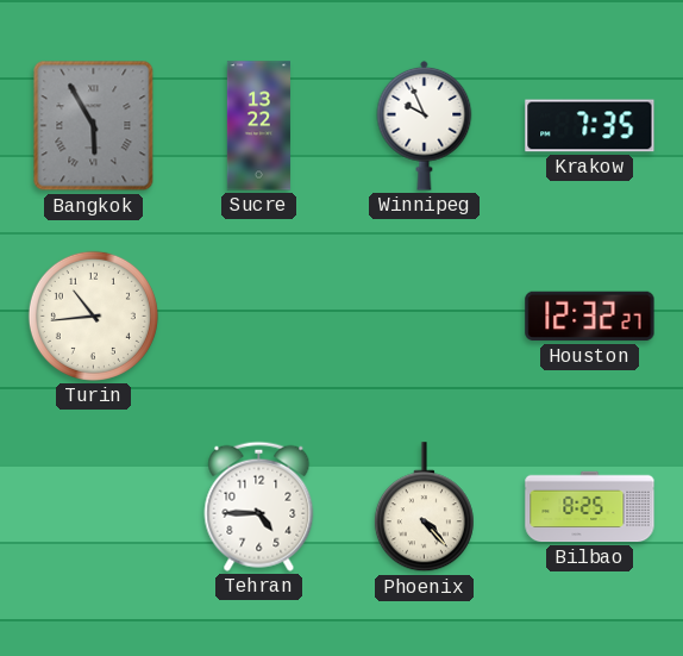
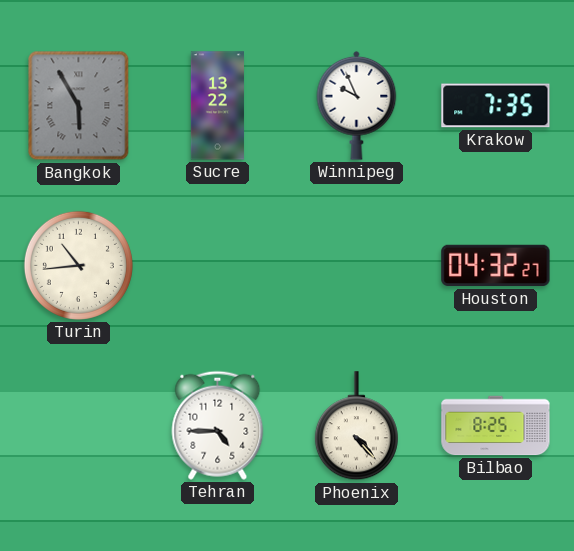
Houston: 12:32 -> 04:32 (496, 266)
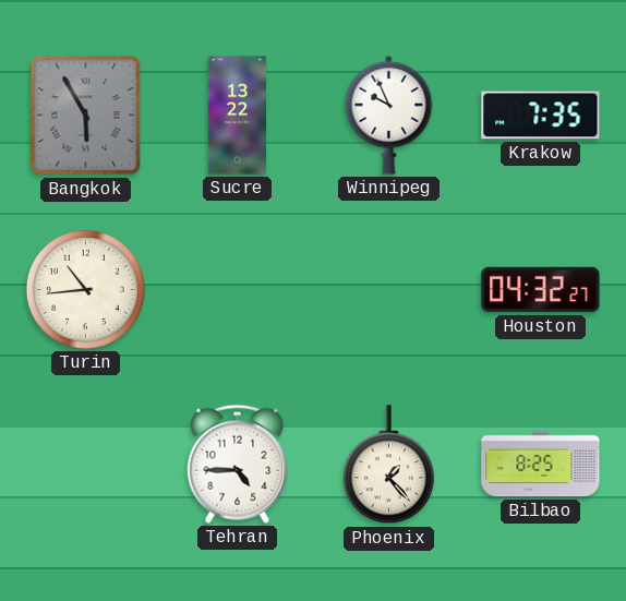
Phoenix: 4:23 -> 1:23 (388, 465)
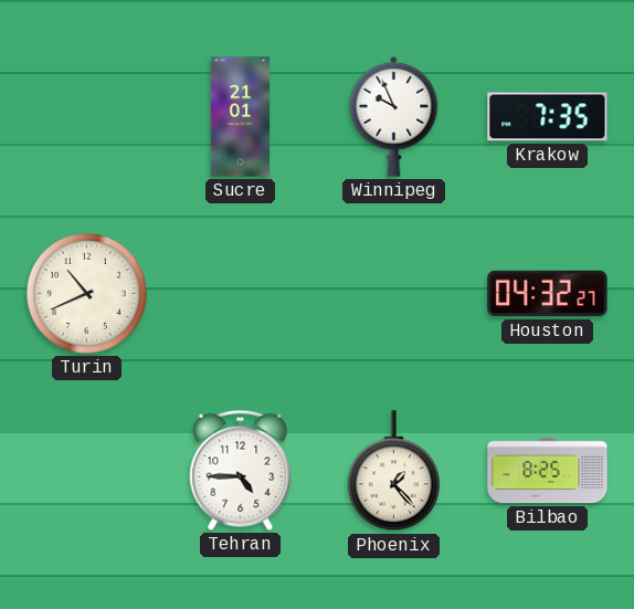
Bangkok: 5:55 -> none (86, 116)
Sucre: 13:22 -> 21:01 (240, 117)
Turin: 10:44 -> 10:41 (86, 293)
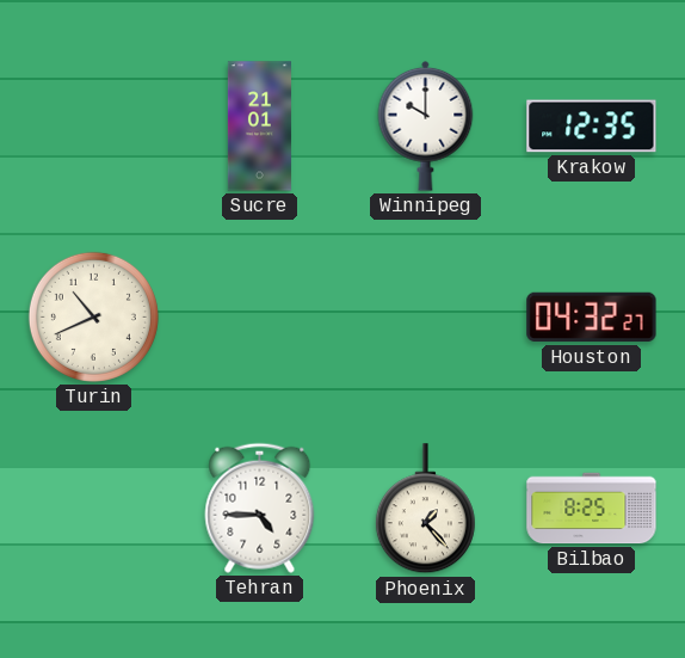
Winnipeg: 9:56 -> 10:00 (426, 125)
Krakow: 7:35 -> 12:35 (592, 127)
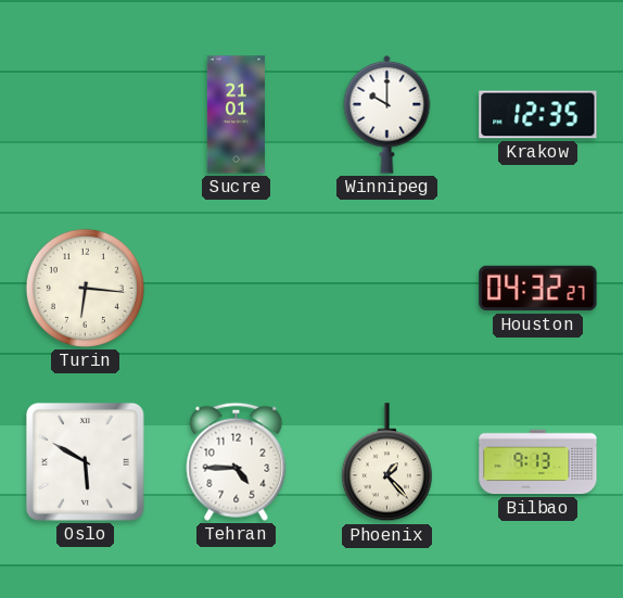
Turin: 10:41 -> 6:16 (85, 288)
Oslo: none -> 5:50 (85, 461)
Bilbao: 8:25 -> 9:13 (538, 462)
